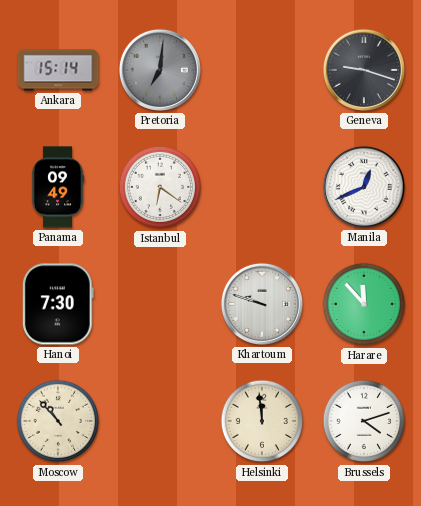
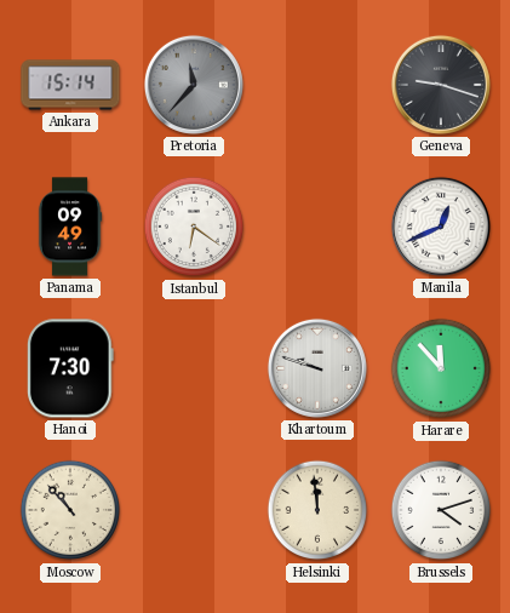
Pretoria: 7:01 -> 11:37 (194, 85)
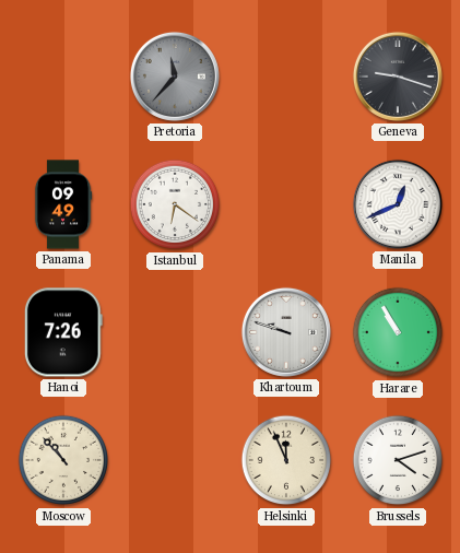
Ankara: 15:14 -> none (70, 85)
Hanoi: 7:30 -> 7:26 (63, 332)
Harare: 11:53 -> 10:55 (398, 332)
Helsinki: 11:59 -> 11:56 (286, 460)
